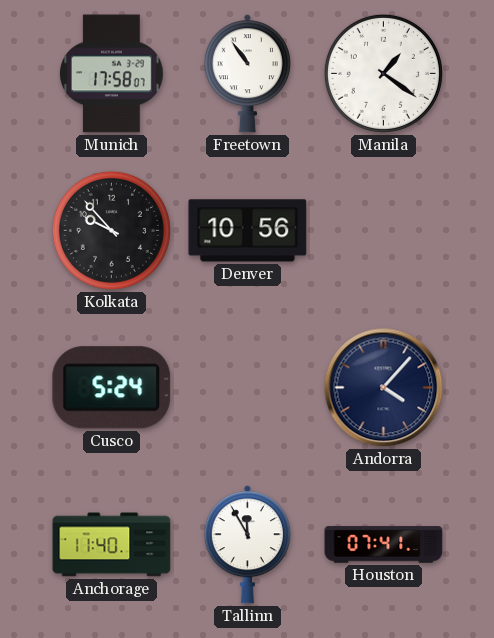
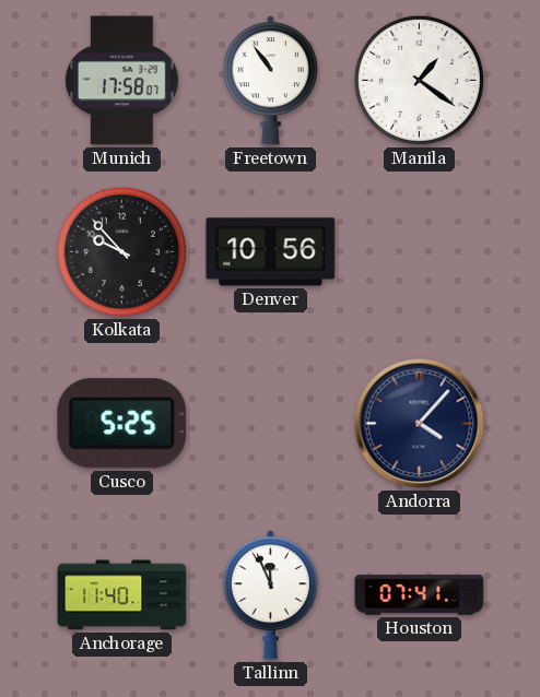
Cusco: 5:24 -> 5:25 (122, 424)
Tallinn: 11:55 -> 11:56 (270, 595)
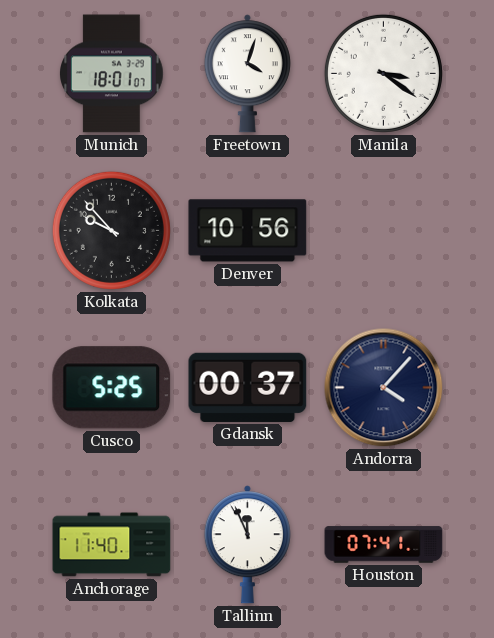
Munich: 17:58 -> 18:01 (112, 74)
Freetown: 10:54 -> 4:03 (247, 74)
Manila: 1:21 -> 3:21 (383, 73)
Gdansk: none -> 00:37 (248, 387)
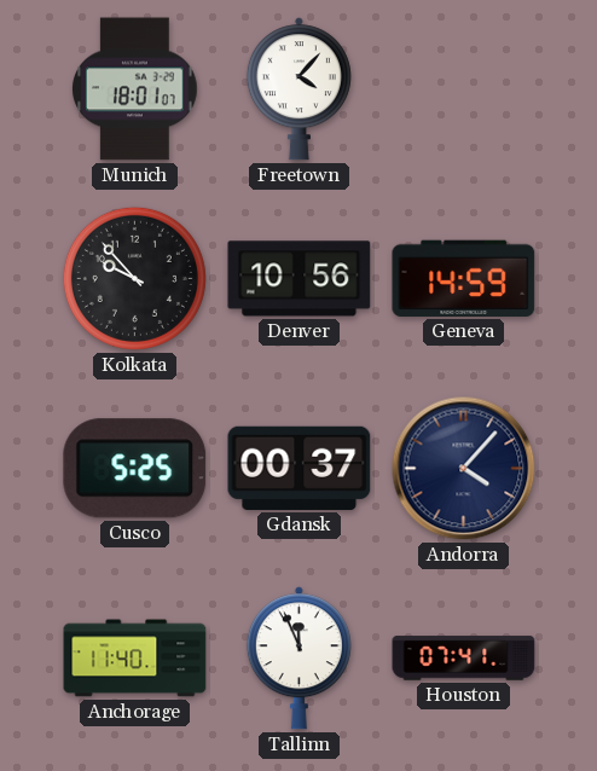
Freetown: 4:03 -> 4:07 (298, 89)
Manila: 3:21 -> none (383, 73)
Geneva: none -> 14:59 (464, 278)
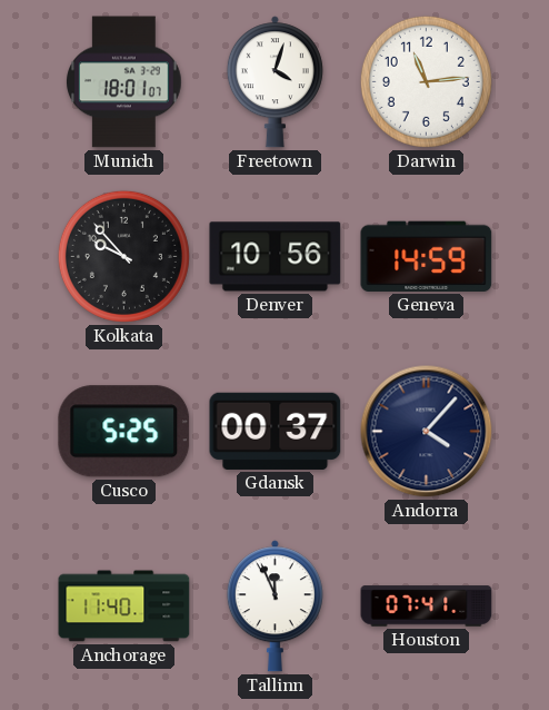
Freetown: 4:07 -> 4:03 (274, 82)
Darwin: none -> 11:14 (426, 81)
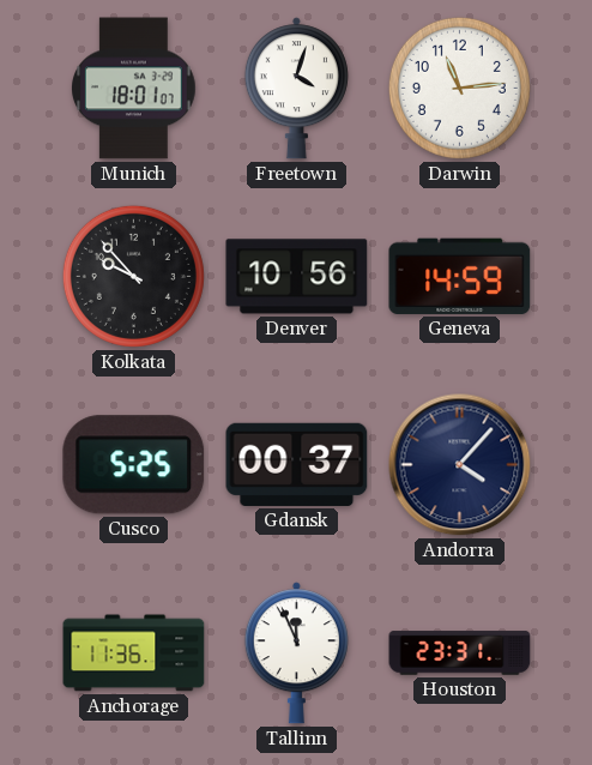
Anchorage: 11:40 -> 11:36 (134, 653)
Houston: 07:41 -> 23:31 (460, 653)
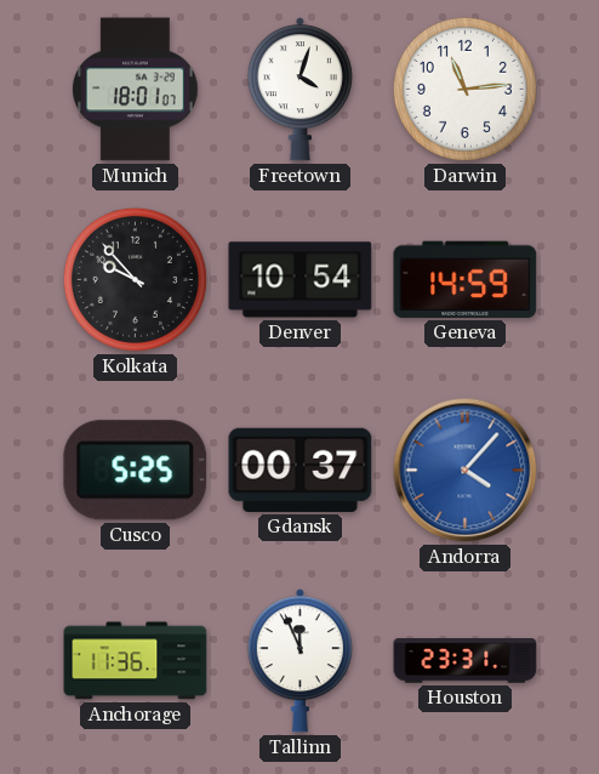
Denver: 10:56 -> 10:54 (301, 280)
Andorra dial: navy -> blue (466, 471)
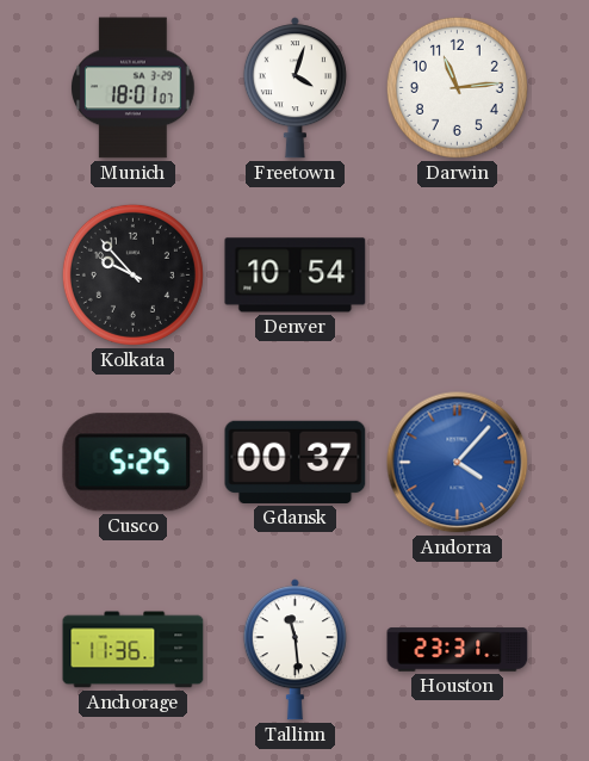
Geneva: 14:59 -> none (466, 279)
Tallinn: 11:56 -> 11:29 (294, 650)
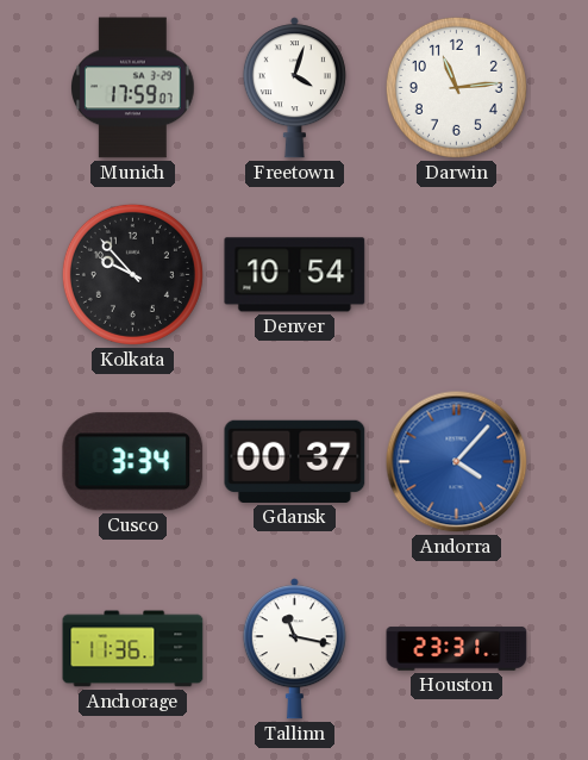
Munich: 18:01 -> 17:59 (133, 88)
Cusco: 5:25 -> 3:34 (133, 462)
Tallinn: 11:29 -> 11:17 (294, 649)
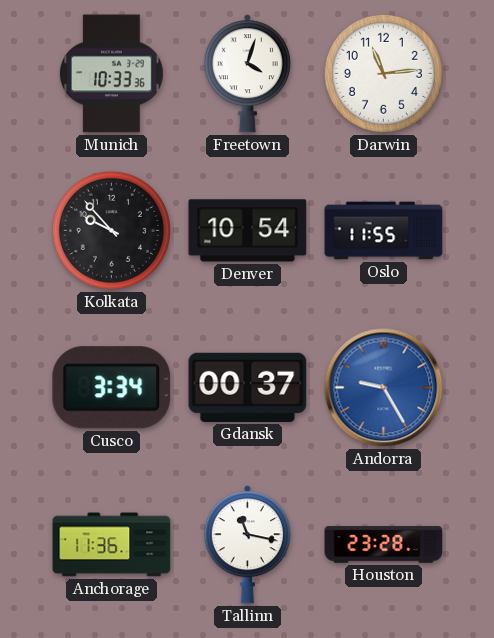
Munich: 17:59 -> 10:33 (112, 74)
Oslo: none -> 11:55 (384, 231)
Andorra: 4:07 -> 9:25 (384, 388)
Houston: 23:31 -> 23:28 (384, 545)
